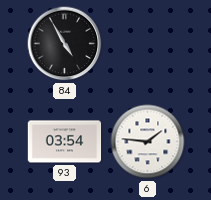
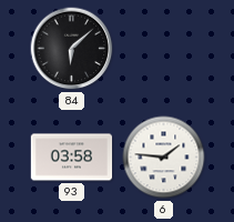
84: 4:55 -> 6:08 (72, 49)
93: 03:54 -> 03:58 (72, 158)
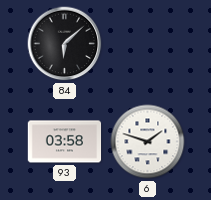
6: 1:46 -> 1:48 (148, 142)
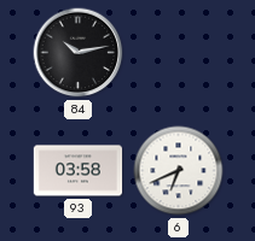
84: 6:08 -> 10:13 (79, 53)
6: 1:48 -> 6:41 (179, 171)
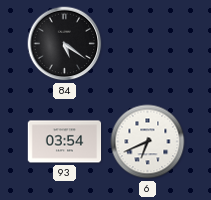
84: 10:13 -> 5:21 (65, 44)
93: 03:58 -> 03:54 (65, 142)
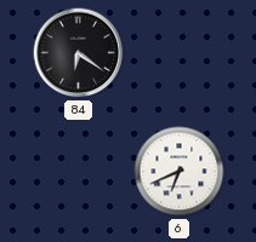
84: 5:21 -> 6:21 (79, 53)
93: 03:54 -> none (65, 142)
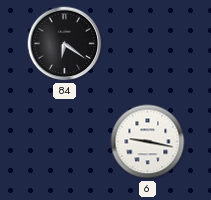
6: 6:41 -> 9:17 (148, 142)
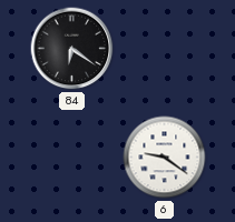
6: 9:17 -> 9:21 (165, 158)
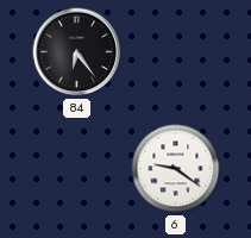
84: 6:21 -> 6:24 (77, 52)
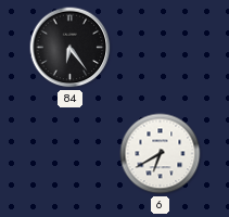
6: 9:21 -> 6:40 (161, 154)
